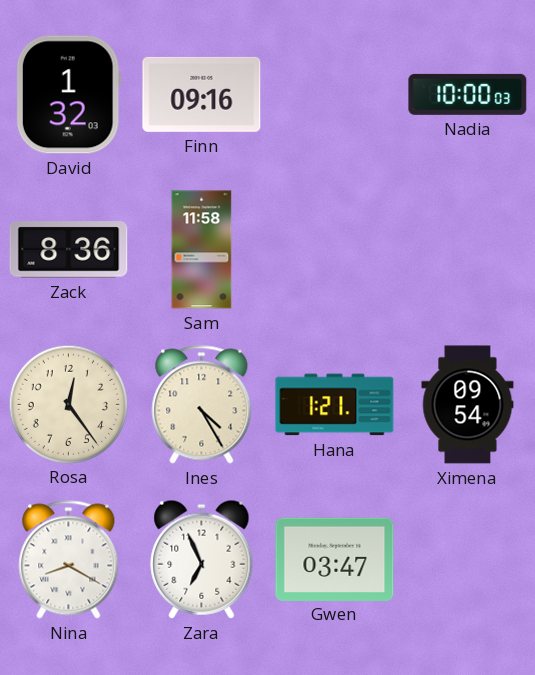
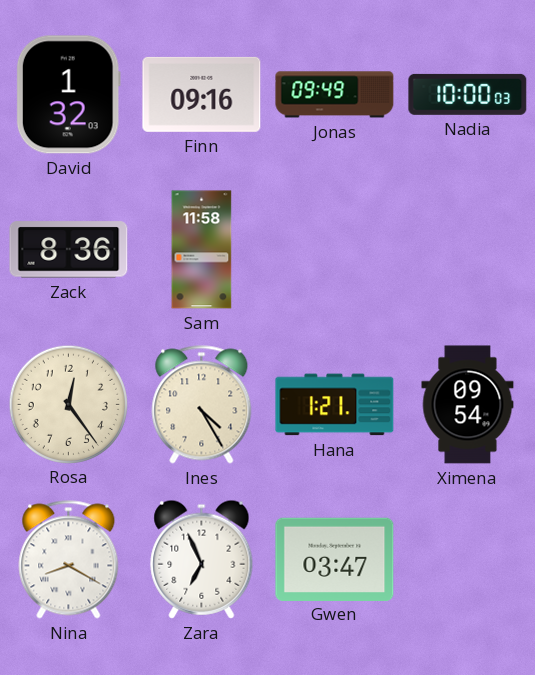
Jonas: none -> 09:49 (335, 95)
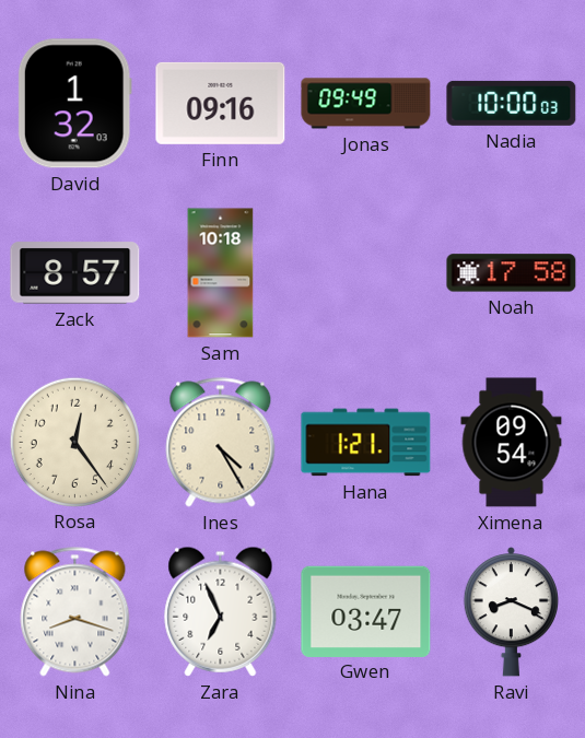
Zack: 8:36 -> 8:57 (75, 273)
Sam: 11:58 -> 10:18 (221, 273)
Noah: none -> 17:58 (512, 273)
Nina: 8:20 -> 8:18 (75, 612)
Ravi: none -> 8:19 (511, 612)
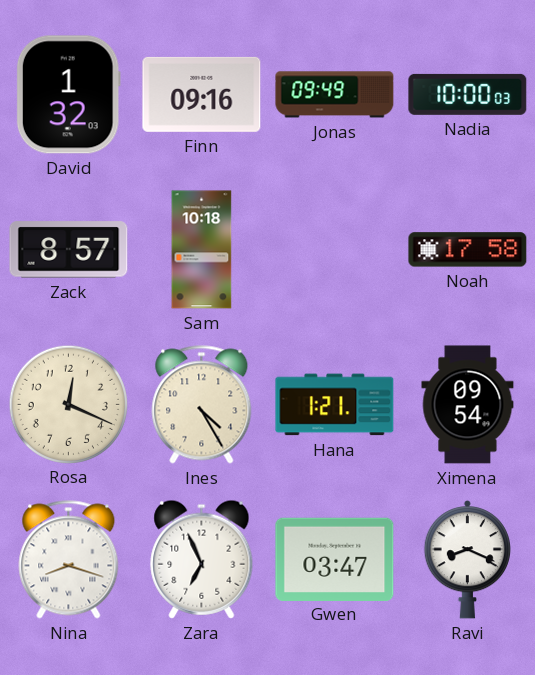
Rosa: 12:24 -> 12:19 (68, 404)
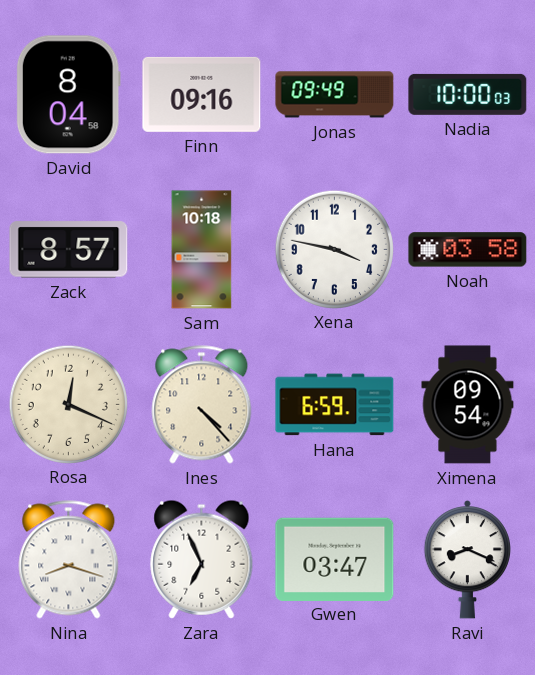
David: 1:32 -> 8:04 (68, 95)
Xena: none -> 3:47 (334, 249)
Noah: 17:58 -> 03:58 (468, 250)
Ines: 4:25 -> 4:23 (202, 405)
Hana: 1:21 -> 6:59 (335, 405)
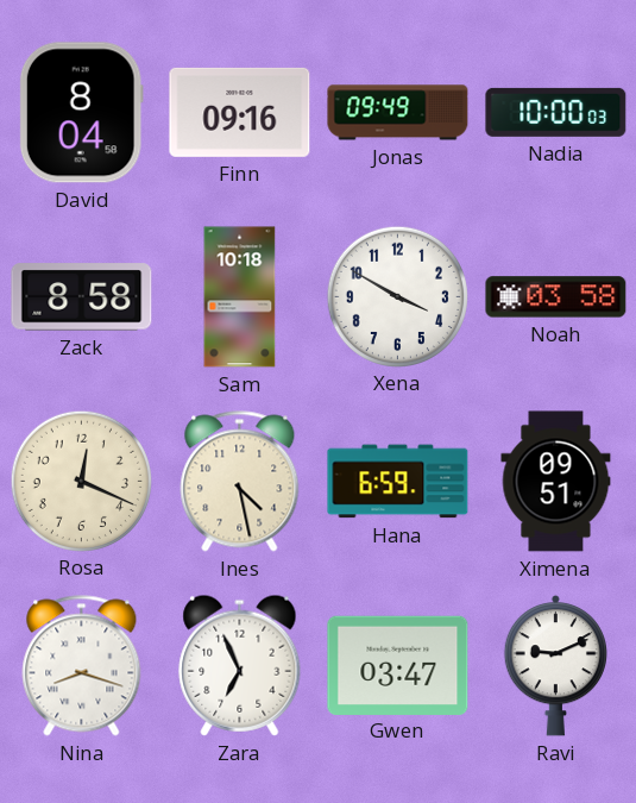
Zack: 8:57 -> 8:58 (82, 297)
Xena: 3:47 -> 3:50 (397, 296)
Ines: 4:23 -> 4:28 (240, 482)
Ximena: 09:54 -> 09:51 (556, 482)
Ravi: 8:19 -> 9:11 (555, 666)
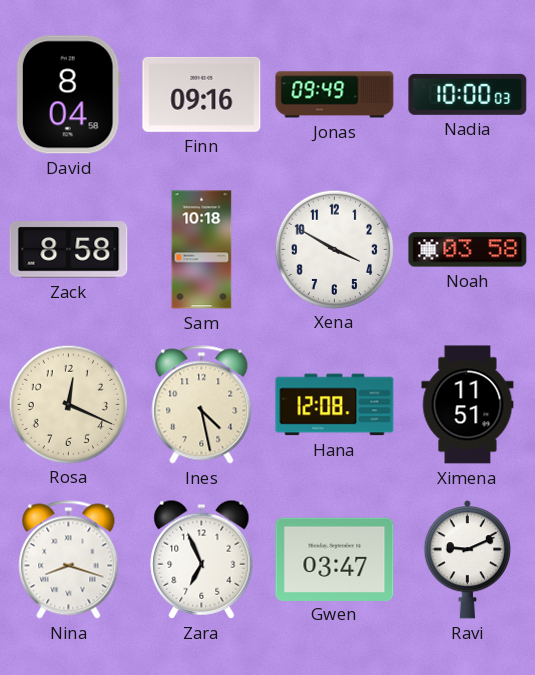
Hana: 6:59 -> 12:08 (335, 405)
Ximena: 09:51 -> 11:51 (468, 405)
